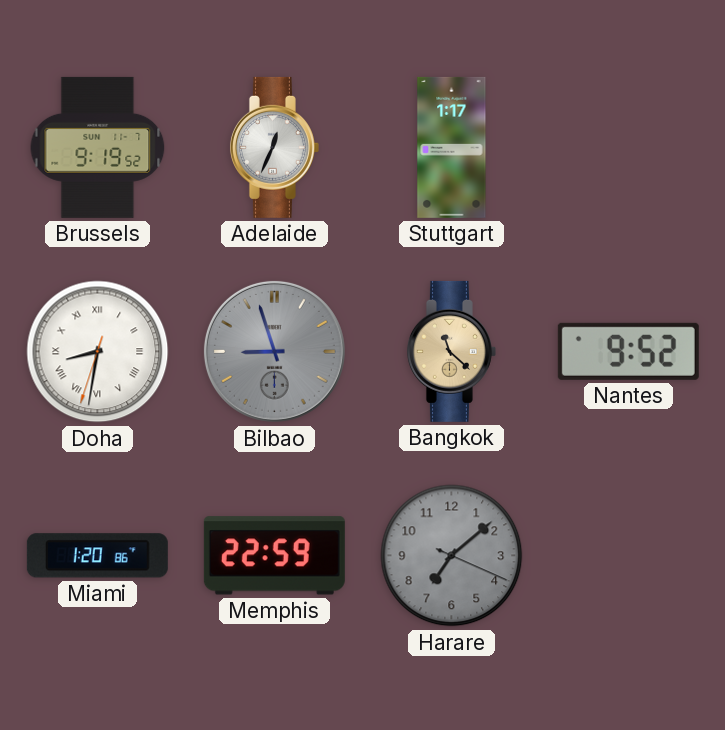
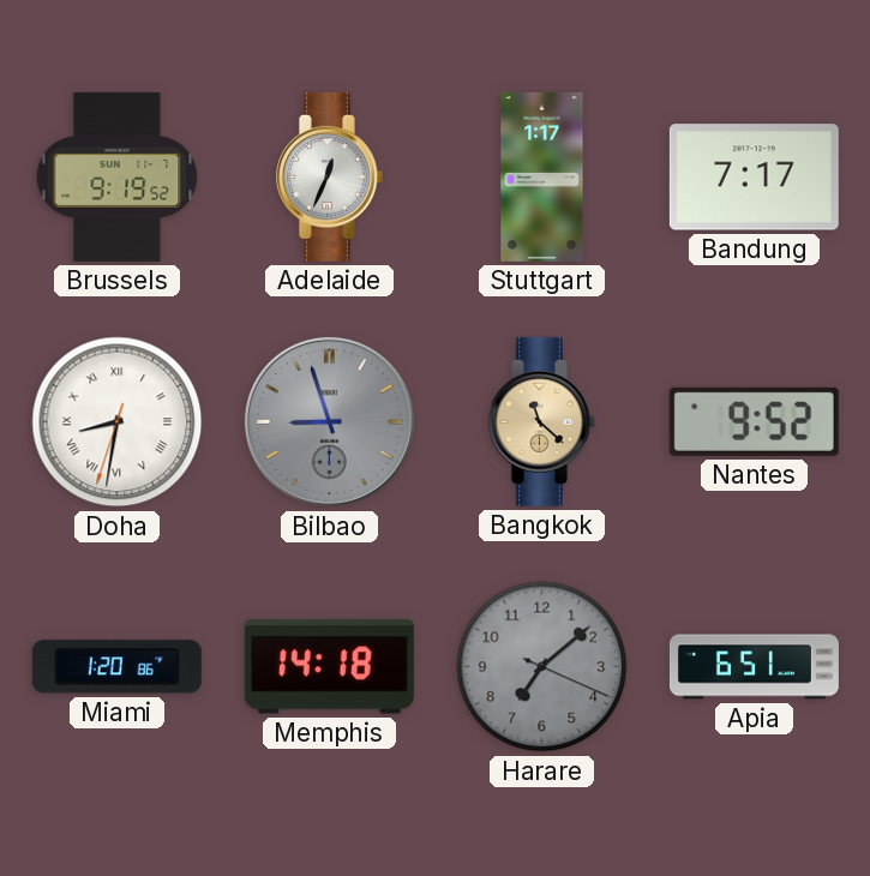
Bandung: none -> 7:17 (754, 178)
Memphis: 22:59 -> 14:18 (329, 667)
Apia: none -> 6:51 (754, 667)
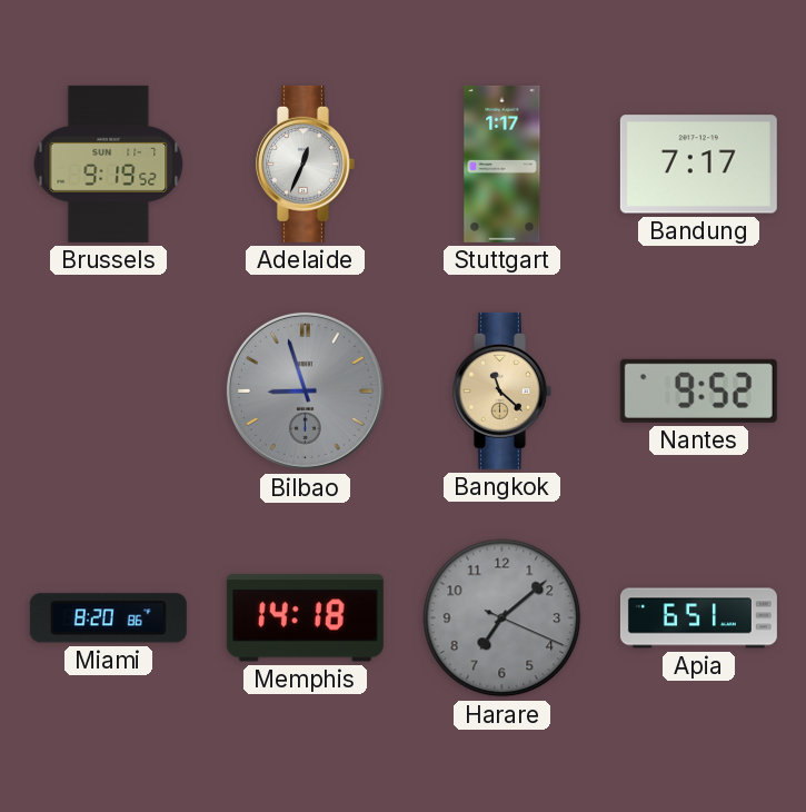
Doha: 8:31 -> none (118, 422)
Miami: 1:20 -> 8:20 (108, 618)
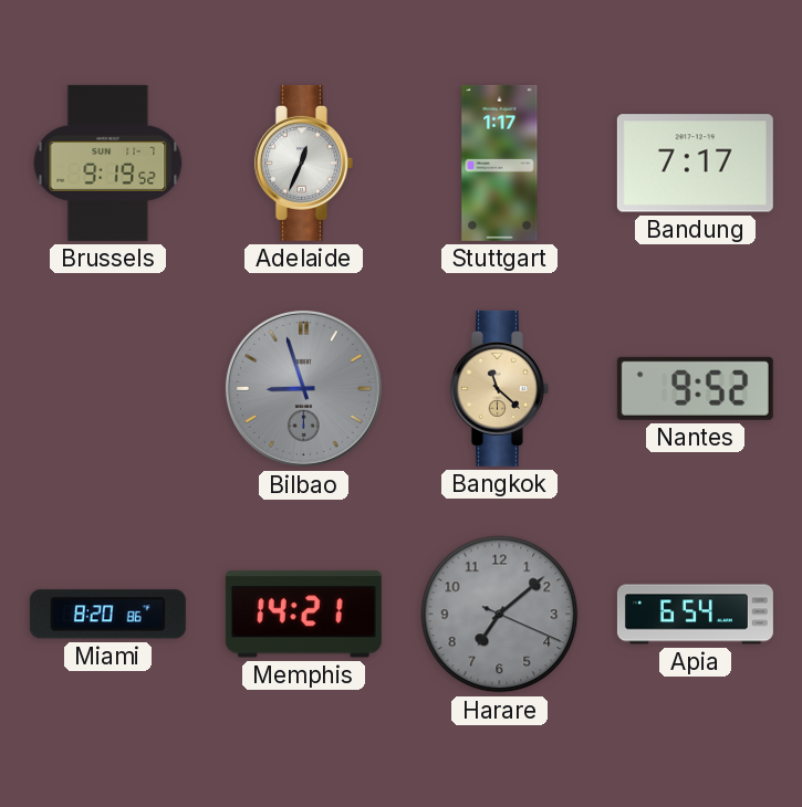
Memphis: 14:18 -> 14:21 (303, 615)
Apia: 6:51 -> 6:54 (695, 615)
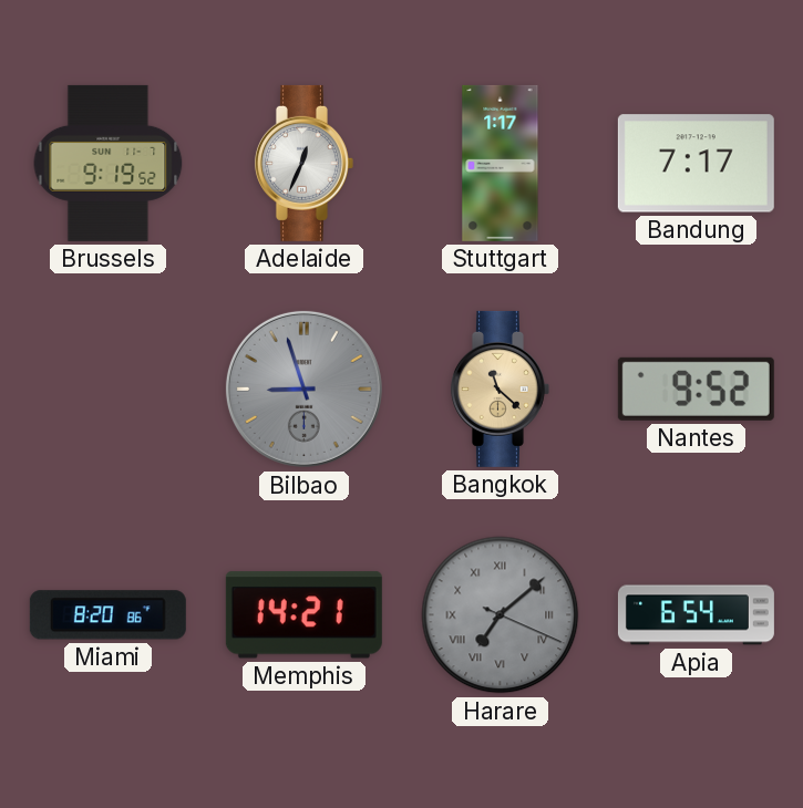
Harare numerals: Arabic -> Roman (501, 615)
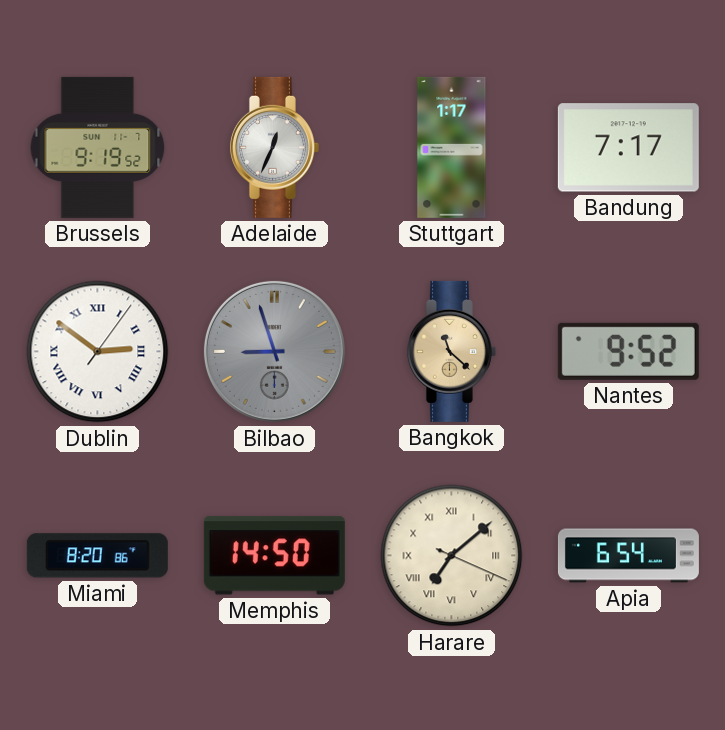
Dublin: none -> 2:51 (98, 352)
Memphis: 14:21 -> 14:50 (274, 556)
Harare dial: grey -> cream (452, 556)
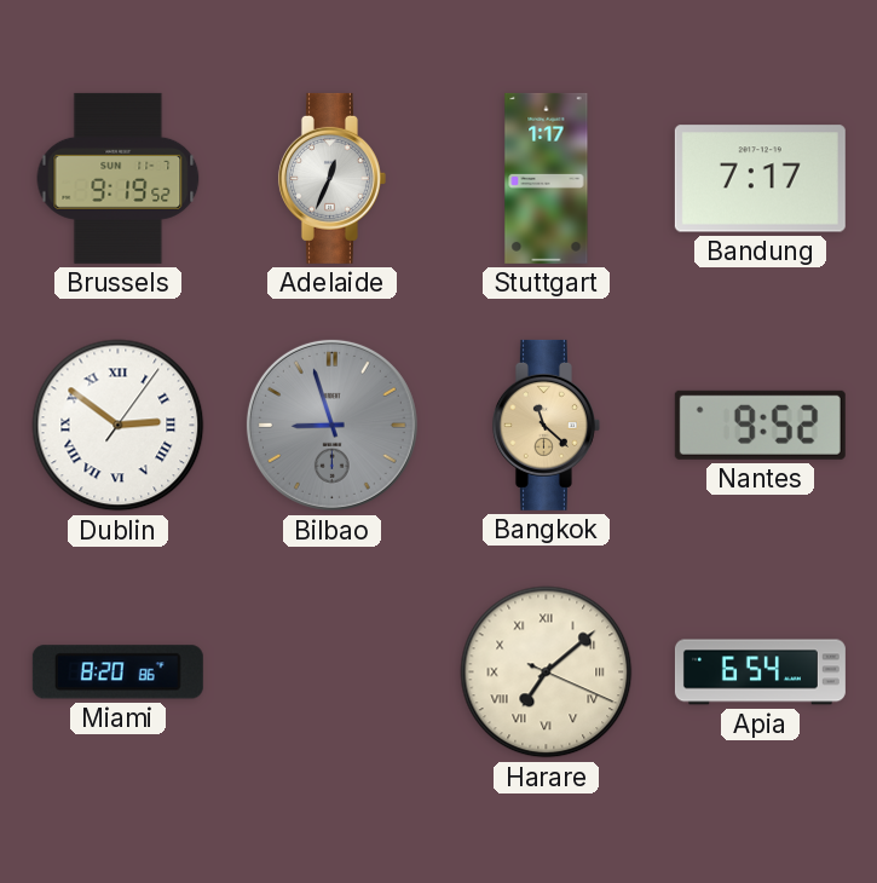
Memphis: 14:50 -> none (274, 556)
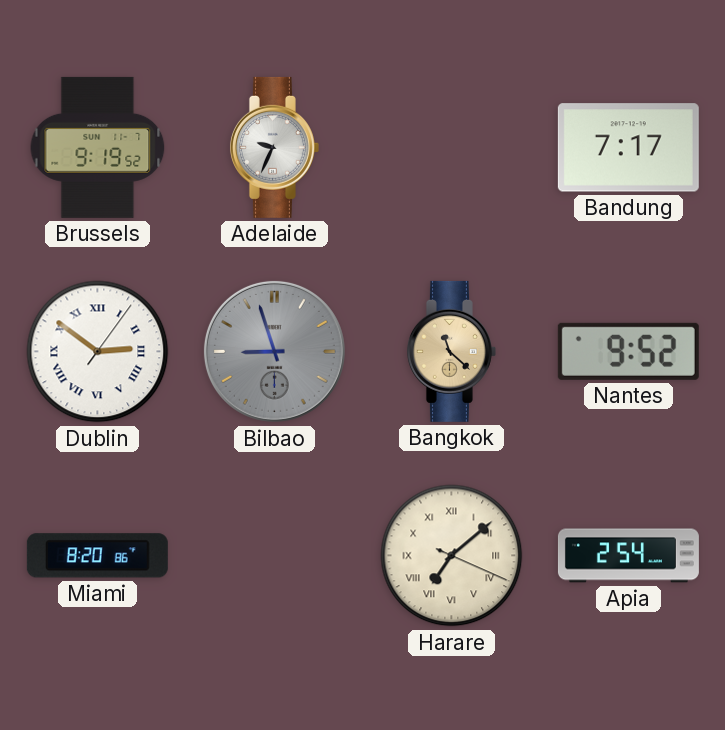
Adelaide: 12:34 -> 9:34 (274, 147)
Stuttgart: 1:17 -> none (547, 178)
Apia: 6:54 -> 2:54 (628, 556)
